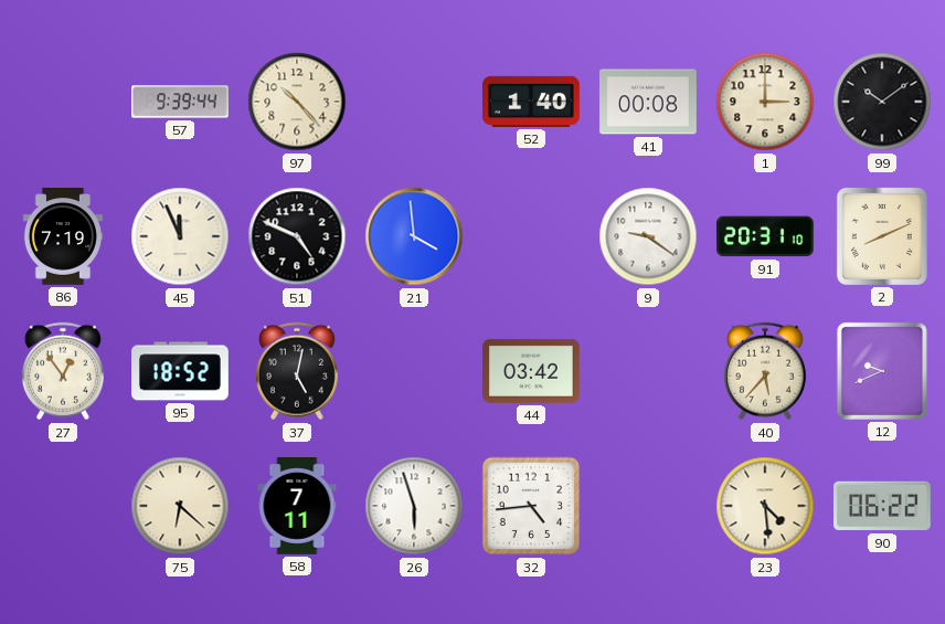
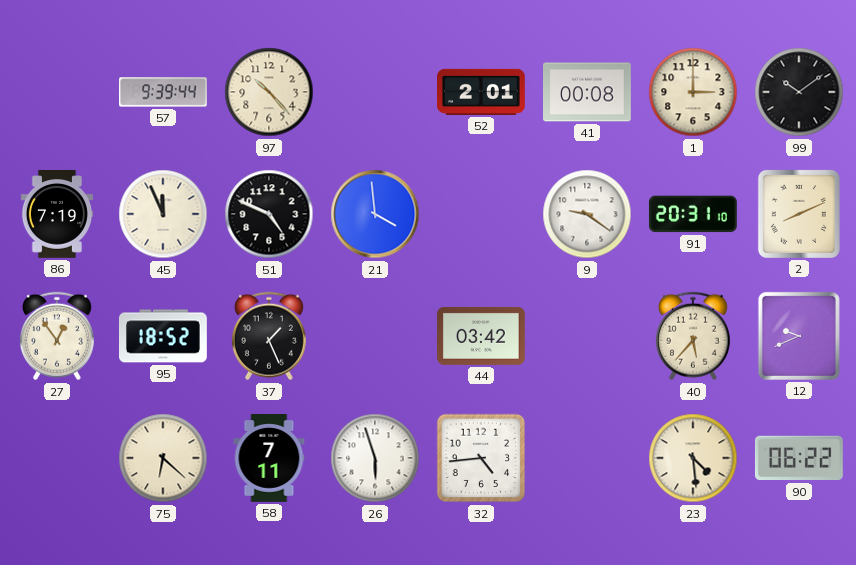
52: 1:40 -> 2:01 (482, 92)
37: 5:02 -> 1:26 (269, 336)
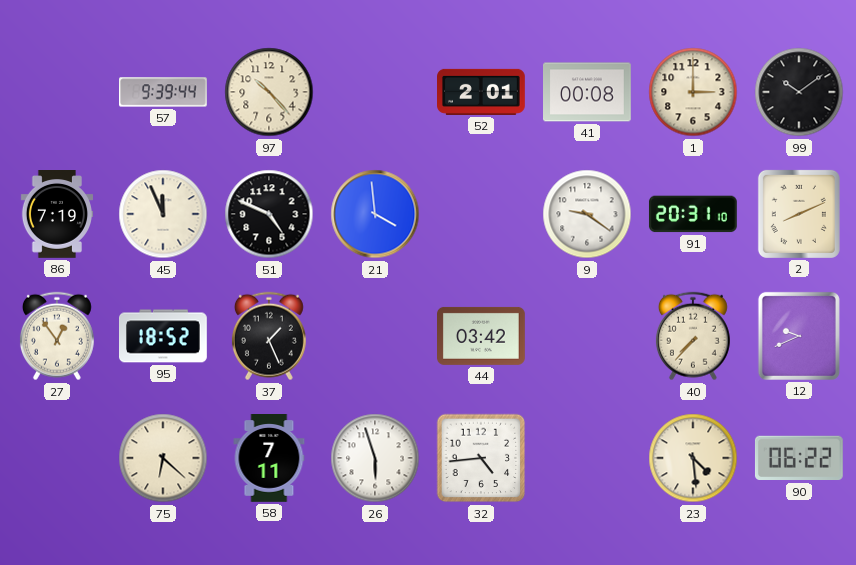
40: 5:37 -> 7:37 (693, 336)
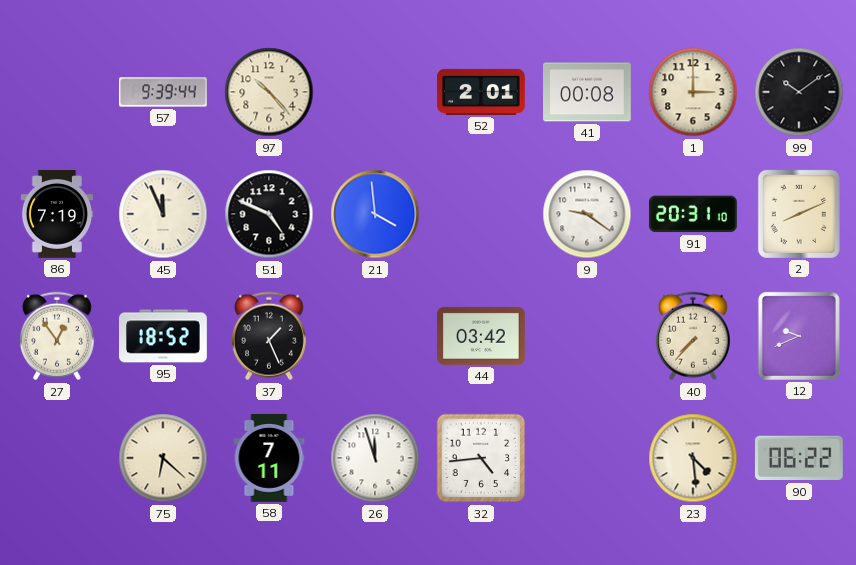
26: 5:57 -> 11:57 (375, 458)
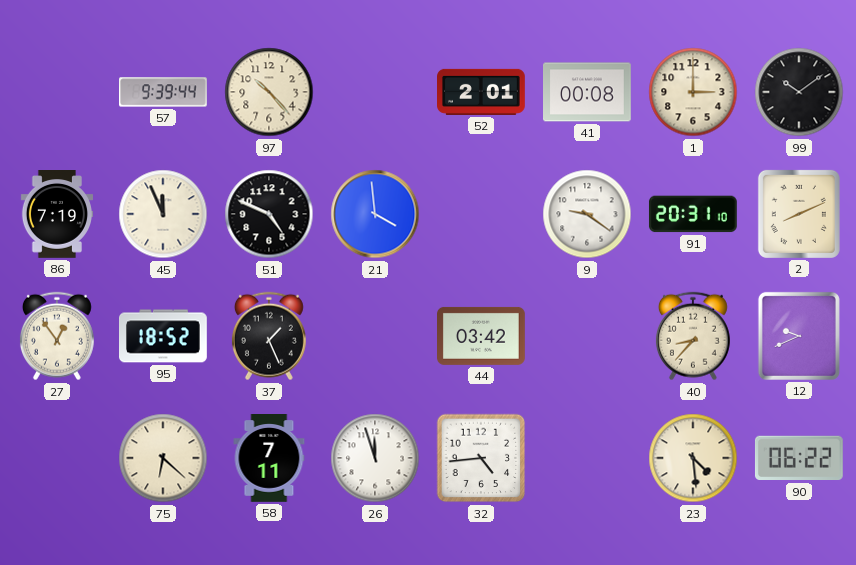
40: 7:37 -> 8:37 (693, 336)
